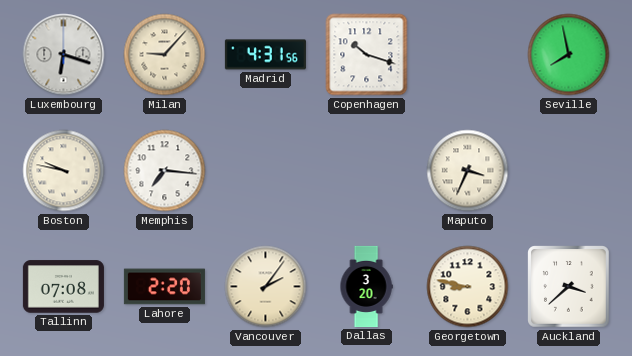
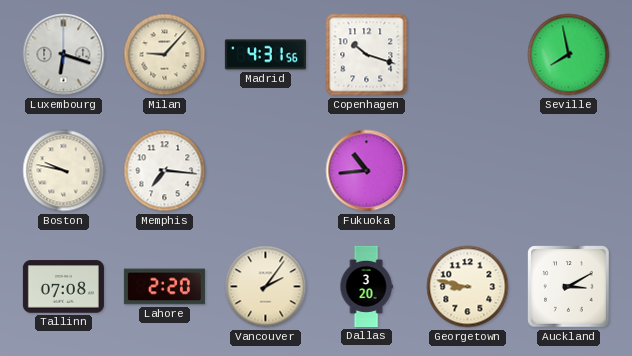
Fukuoka: none -> 10:44 (367, 171)
Maputo: 3:34 -> none (468, 171)
Auckland: 3:38 -> 3:10 (569, 287)
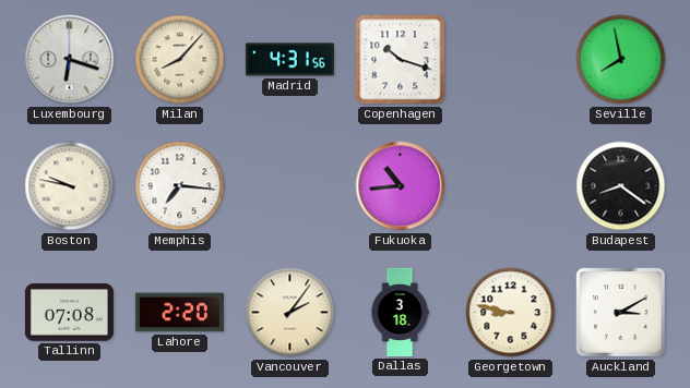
Milan: 9:07 -> 8:07 (180, 60)
Budapest: none -> 8:21 (621, 186)
Dallas: 3:20 -> 3:18 (400, 312)
